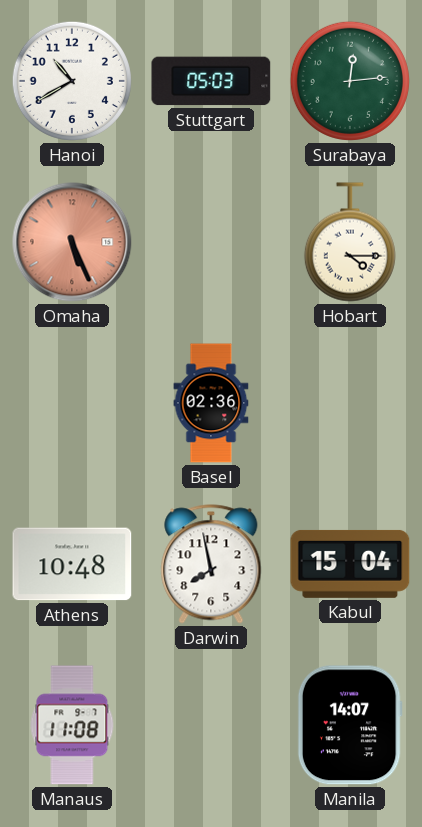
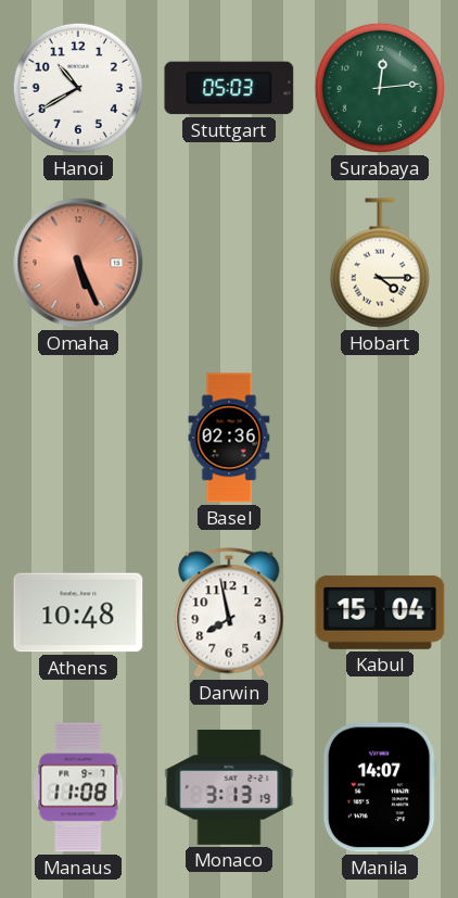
Monaco: none -> 3:13 (229, 787)
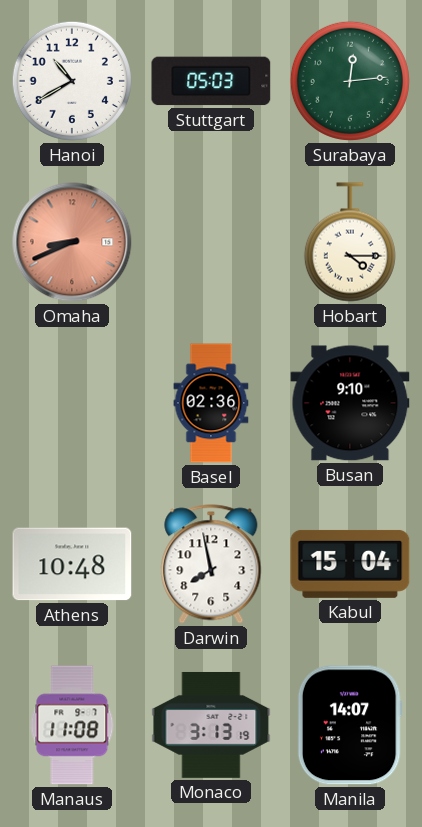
Omaha: 5:26 -> 8:41 (72, 242)
Busan: none -> 9:10 (350, 403)
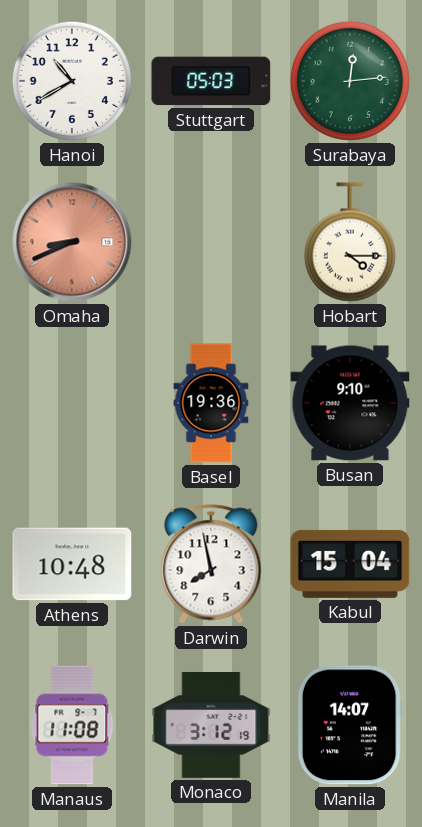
Basel: 02:36 -> 19:36 (211, 403)
Monaco: 3:13 -> 3:12 (211, 725)
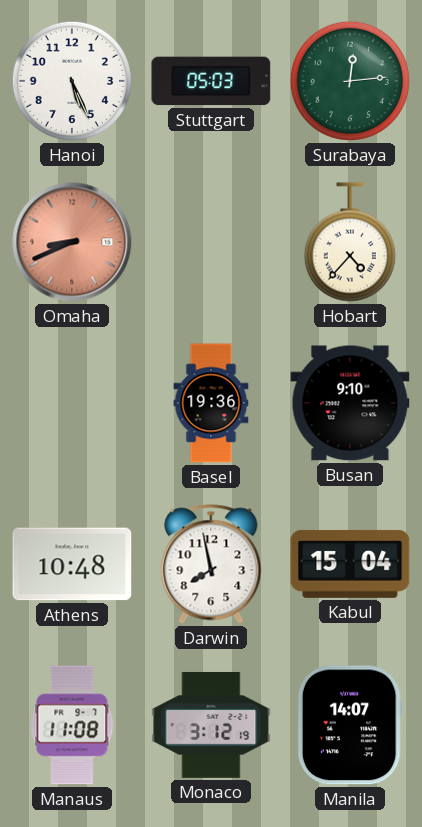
Hanoi: 10:40 -> 5:26 (72, 81)
Hobart: 4:15 -> 4:37 (350, 242)
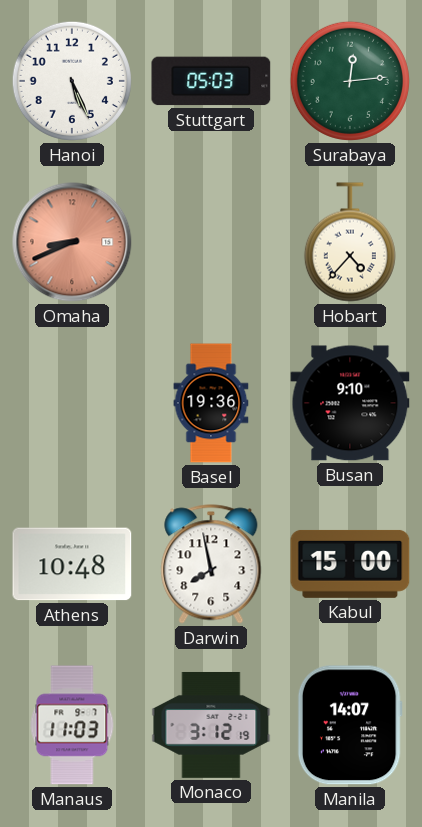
Kabul: 15:04 -> 15:00 (350, 564)
Manaus: 11:08 -> 11:03 (72, 725)
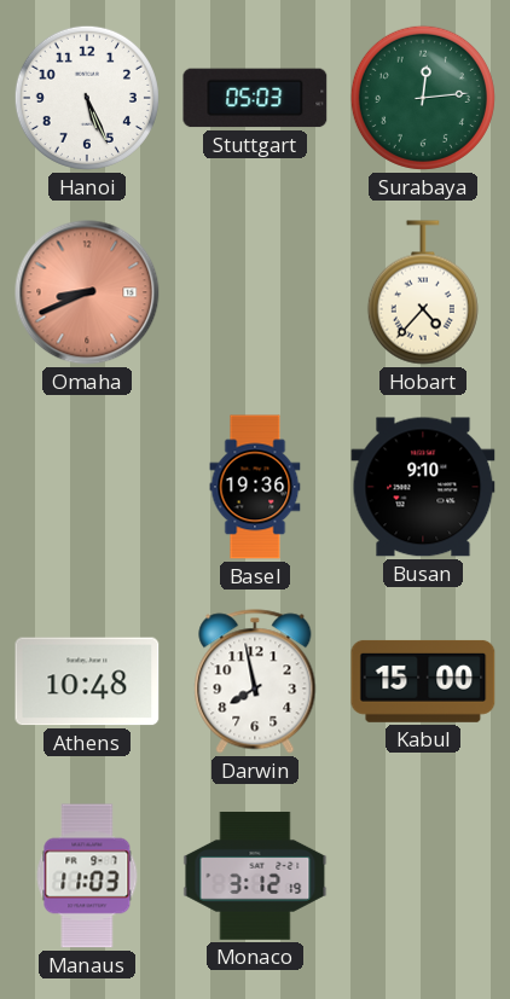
Manila: 14:07 -> none (350, 725)
